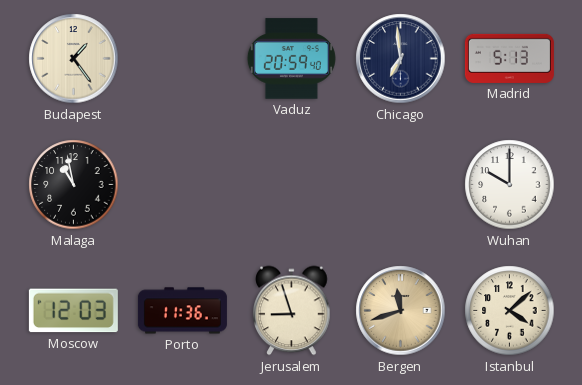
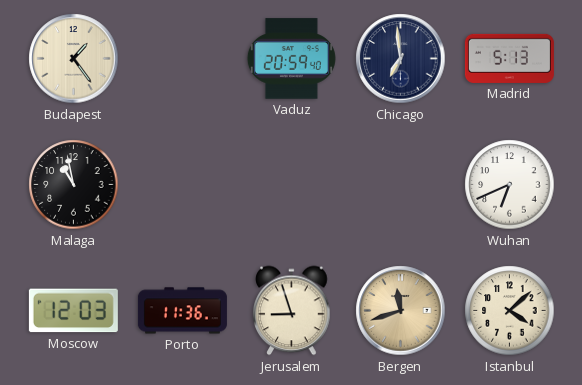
Wuhan: 10:00 -> 6:41 (510, 185)
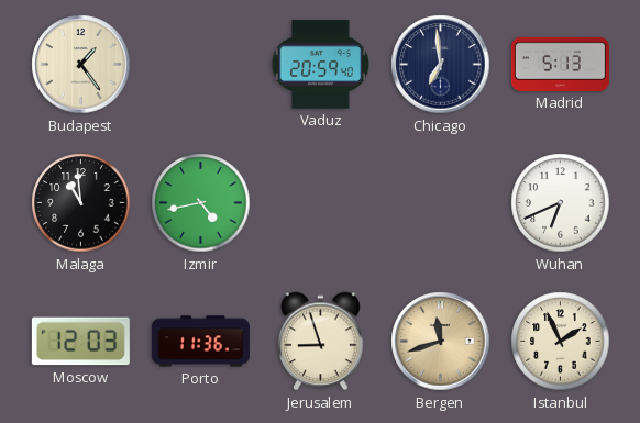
Malaga: 10:58 -> 10:59 (81, 203)
Izmir: none -> 4:43 (201, 203)
Istanbul: 4:08 -> 1:56 (561, 342)
